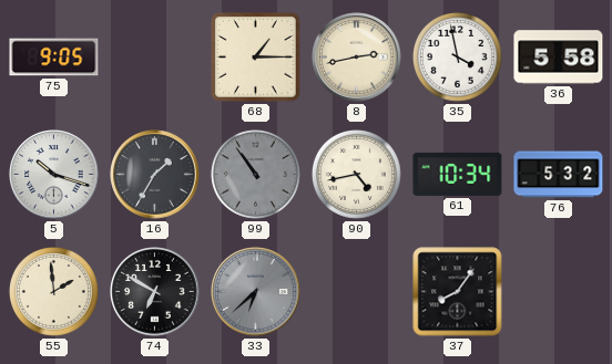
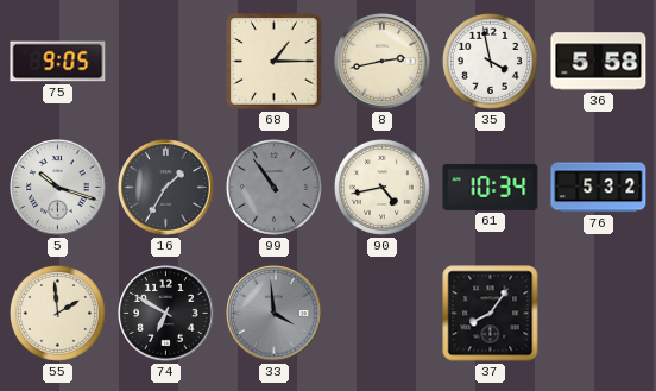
33: 6:38 -> 3:59 (275, 314)
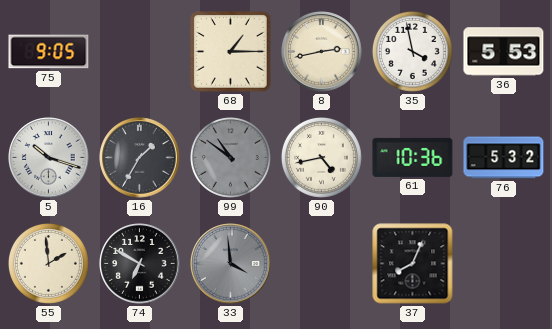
36: 5:58 -> 5:53 (504, 52)
99: 10:54 -> 10:51 (230, 157)
61: 10:34 -> 10:36 (413, 157)
37: 8:06 -> 8:04 (413, 264)
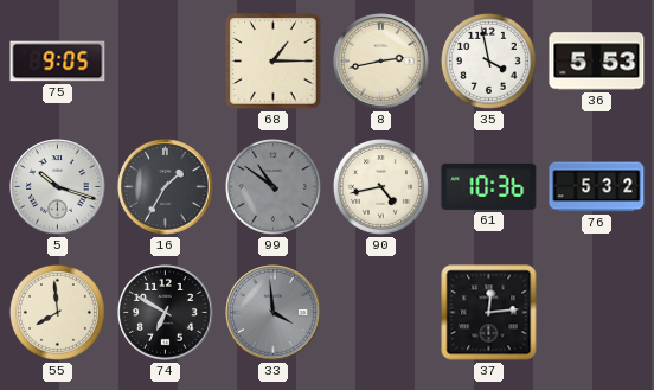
55: 1:59 -> 7:59 (57, 312)
37: 8:04 -> 12:14 (489, 313)
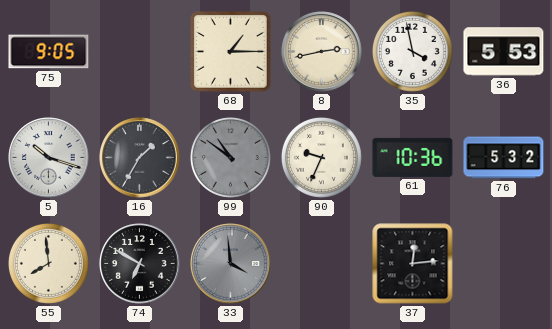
90: 4:43 -> 9:34 (321, 157)
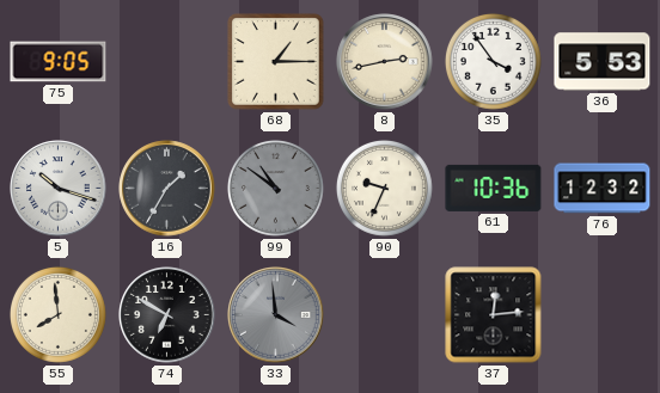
35: 3:58 -> 3:54 (493, 61)
76: 5:32 -> 12:32 (603, 189)
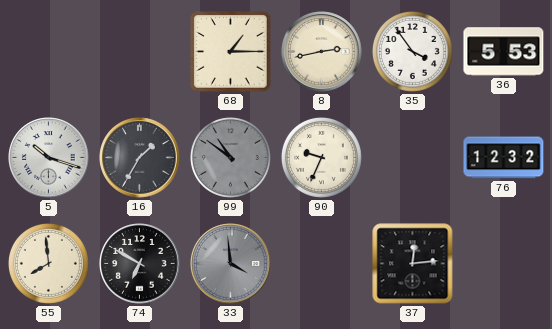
75: 9:05 -> none (59, 62)
61: 10:36 -> none (494, 188)
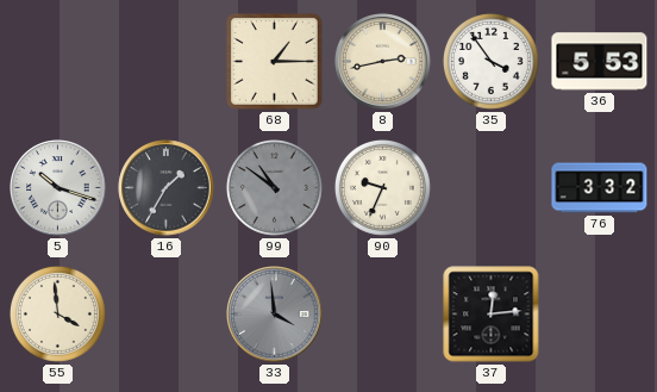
76: 12:32 -> 3:32 (600, 188)
55: 7:59 -> 3:59 (57, 313)
74: 6:50 -> none (140, 264)
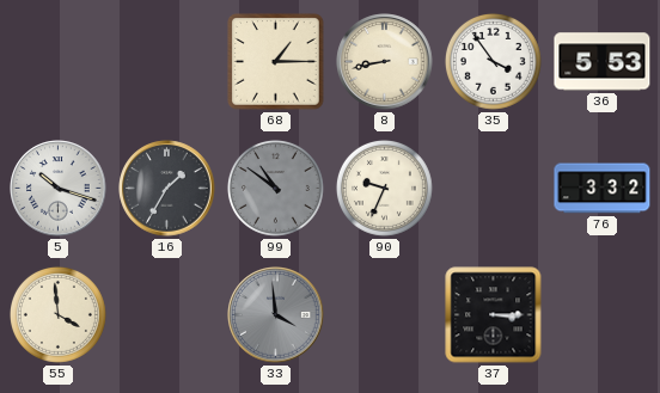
8: 2:43 -> 8:43 (385, 62)
37: 12:14 -> 3:15 (494, 315)
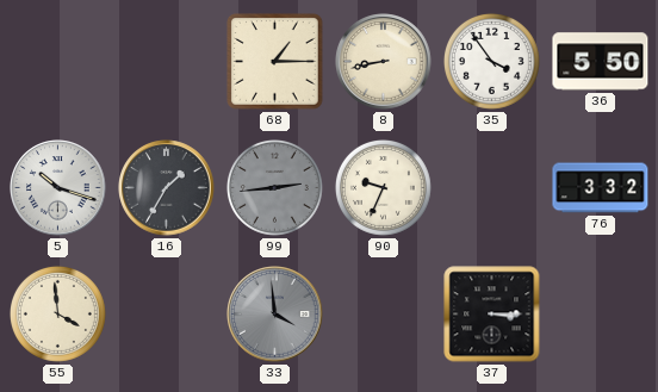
36: 5:53 -> 5:50 (601, 62)
99: 10:51 -> 2:44 (274, 187)
